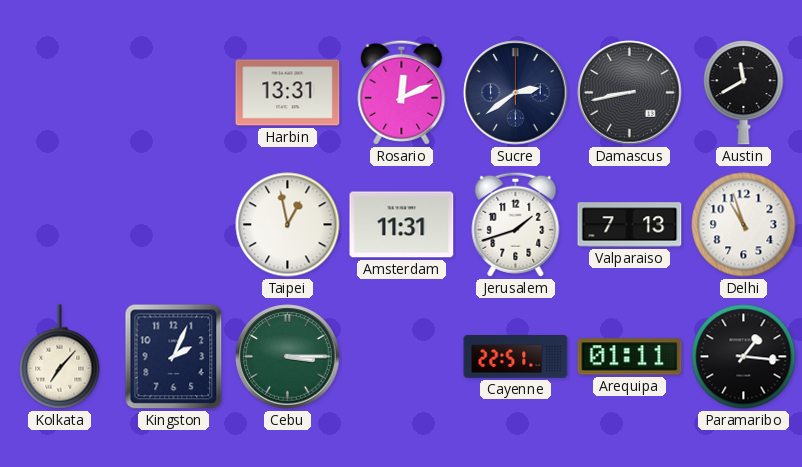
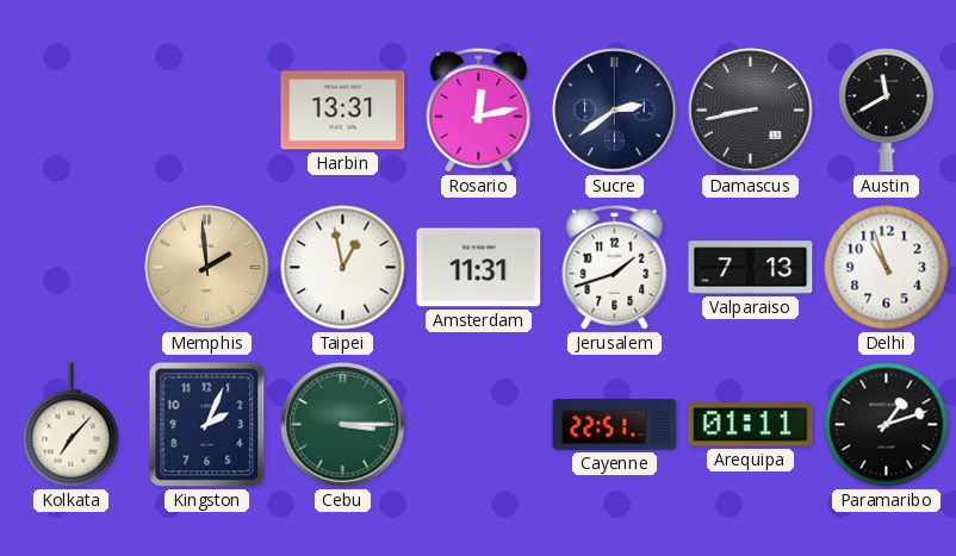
Rosario: 12:11 -> 12:13 (479, 110)
Memphis: none -> 1:59 (207, 268)
Paramaribo: 1:16 -> 1:12 (887, 425)
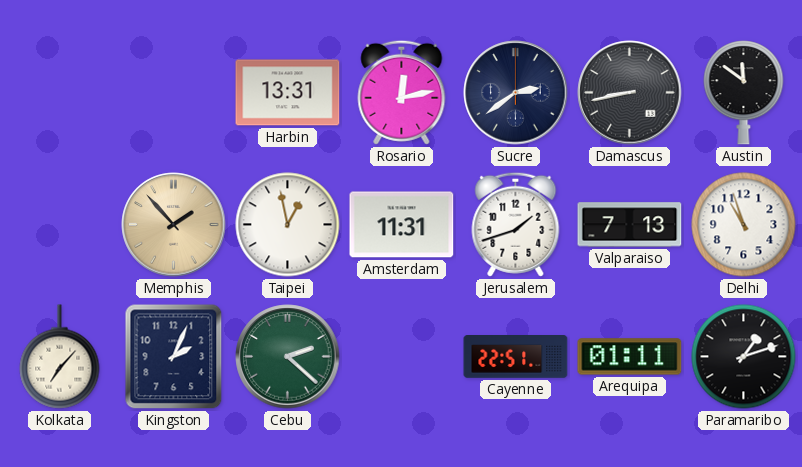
Austin: 11:40 -> 11:51 (744, 93)
Memphis: 1:59 -> 1:53 (174, 225)
Cebu: 3:15 -> 2:22 (288, 357)
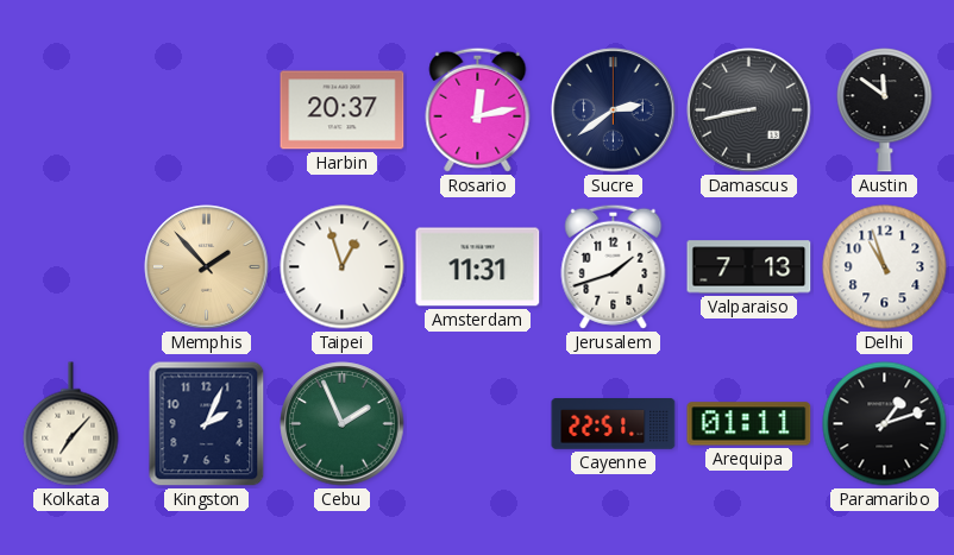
Harbin: 13:31 -> 20:37 (343, 111)
Taipei: 12:58 -> 12:57 (343, 267)
Cebu: 2:22 -> 1:56 (343, 424)
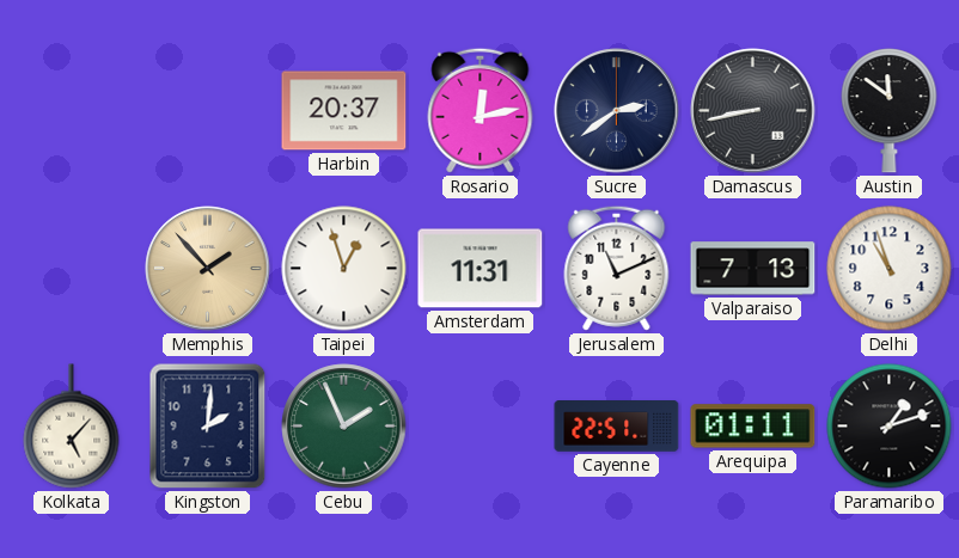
Jerusalem: 1:42 -> 11:11 (617, 268)
Kolkata: 7:07 -> 5:07 (72, 427)
Kingston: 2:04 -> 2:01 (208, 427)
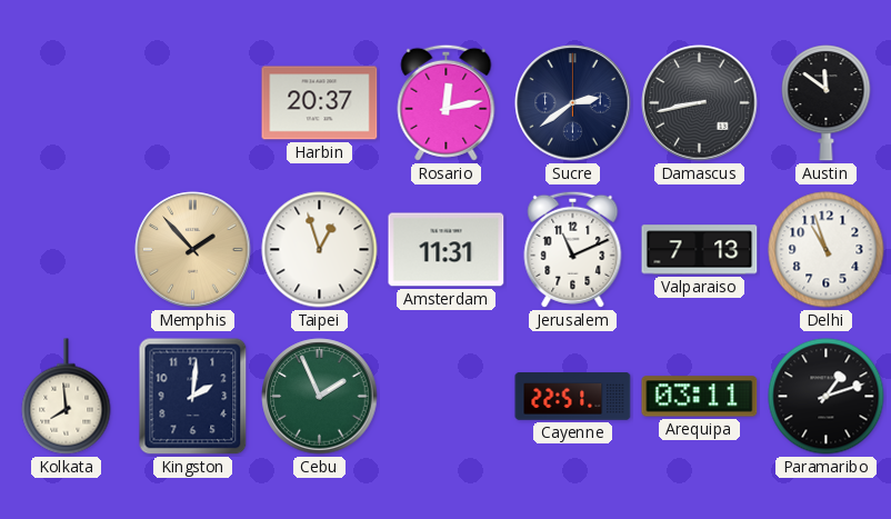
Kolkata: 5:07 -> 7:59 (67, 397)
Arequipa: 01:11 -> 03:11 (700, 397)
